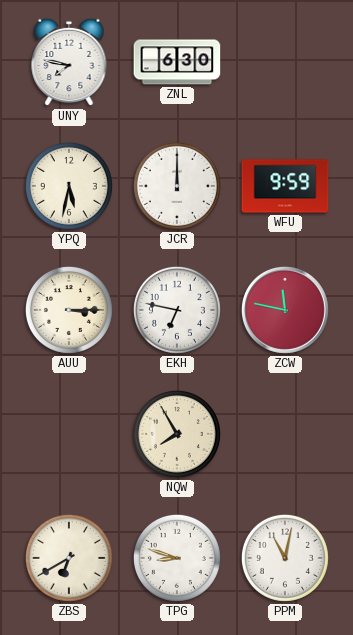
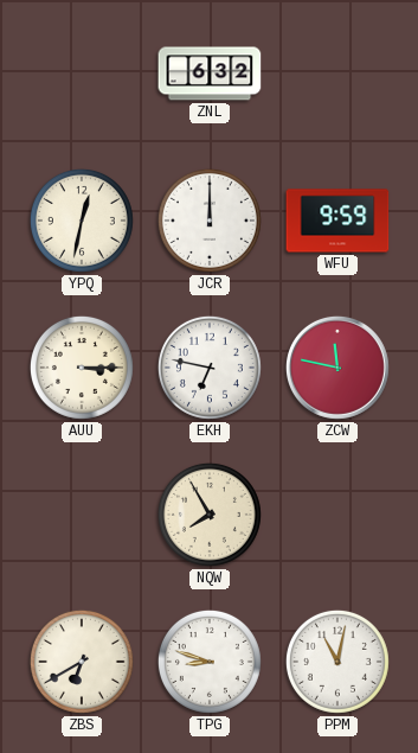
UNY: 7:47 -> none (69, 62)
ZNL: 6:30 -> 6:32 (210, 74)
YPQ: 5:32 -> 12:32 (82, 221)
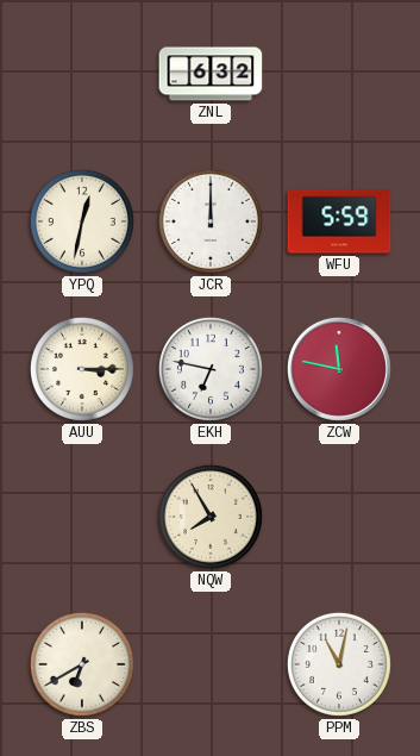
WFU: 9:59 -> 5:59 (339, 221)
TPG: 8:48 -> none (210, 662)
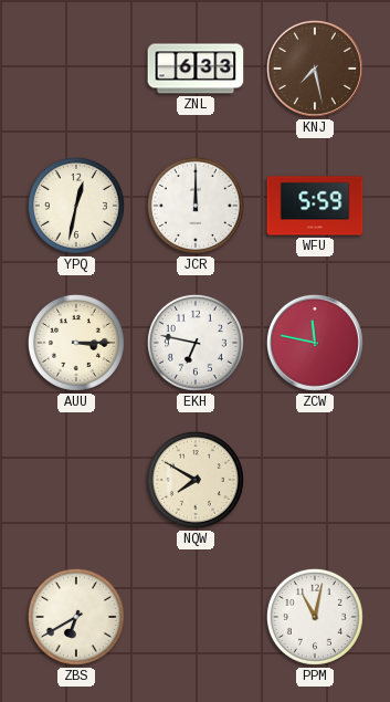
ZNL: 6:32 -> 6:33 (196, 69)
KNJ: none -> 7:28 (315, 69)
NQW: 7:55 -> 7:50 (196, 480)
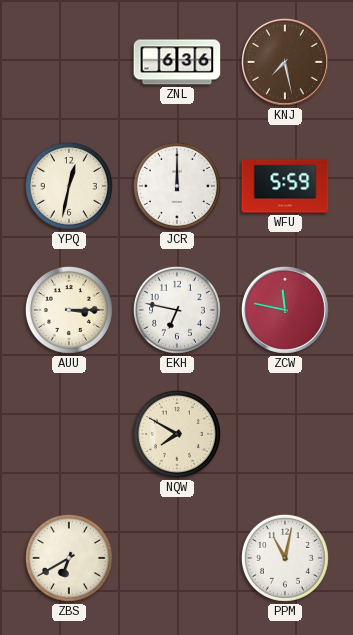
ZNL: 6:33 -> 6:36 (177, 62)
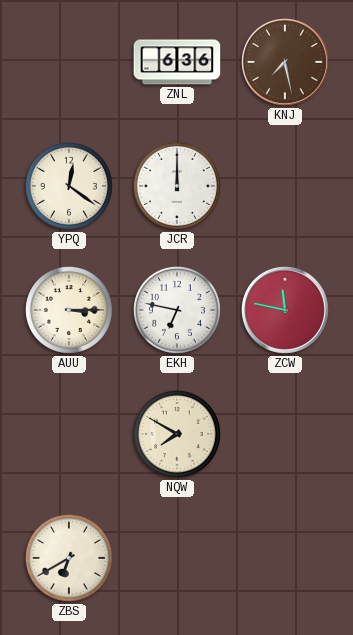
YPQ: 12:32 -> 12:21 (69, 186)
WFU: 5:59 -> none (285, 186)
PPM: 11:02 -> none (285, 558)
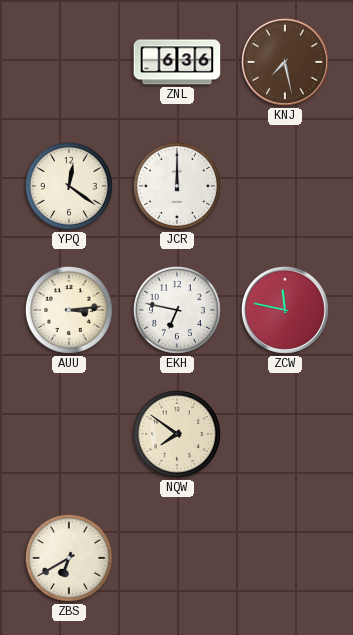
AUU: 3:15 -> 3:14 (69, 310)
NQW: 7:50 -> 7:51 (177, 434)
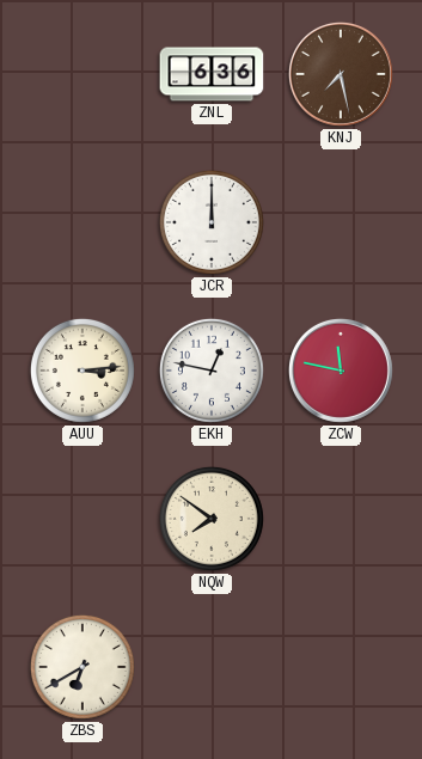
YPQ: 12:21 -> none (69, 186)
EKH: 6:47 -> 12:47 (212, 371)
